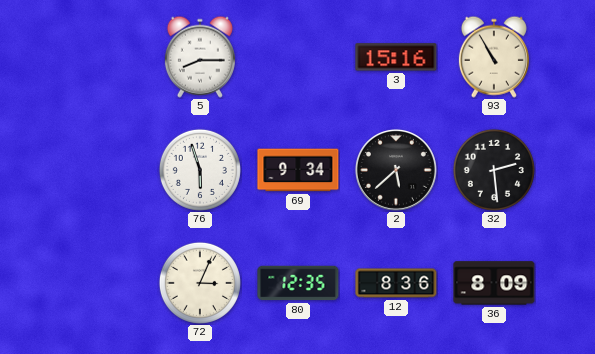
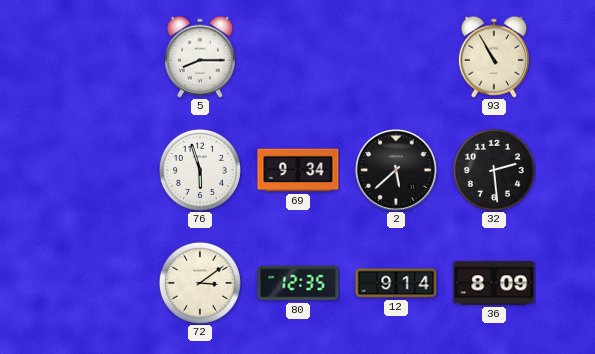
3: 15:16 -> none (396, 57)
72: 3:04 -> 3:09 (200, 283)
12: 8:36 -> 9:14 (396, 283)
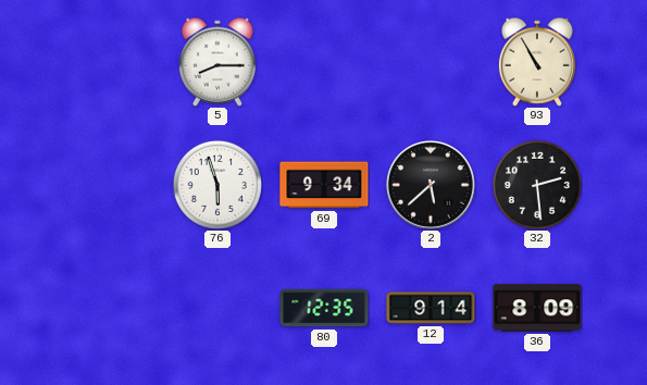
72: 3:09 -> none (200, 283)
